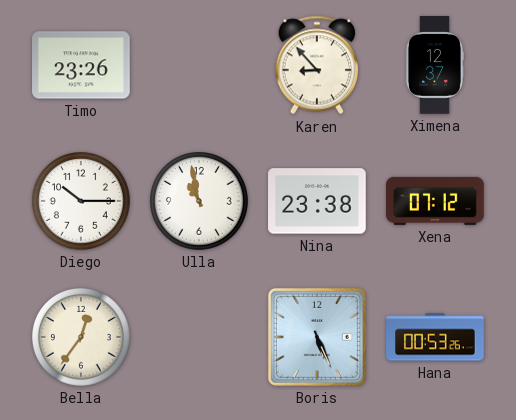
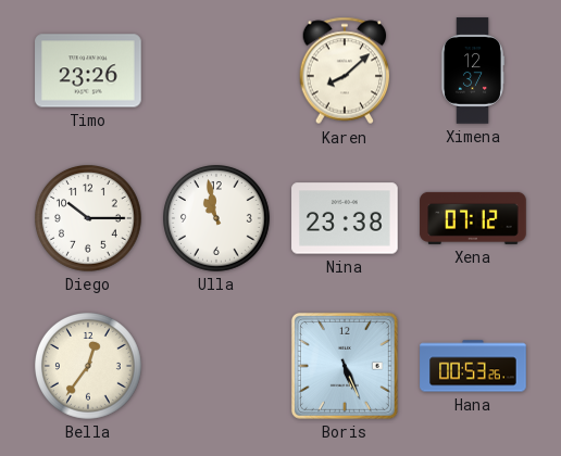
Karen: 8:53 -> 8:08 (345, 71)
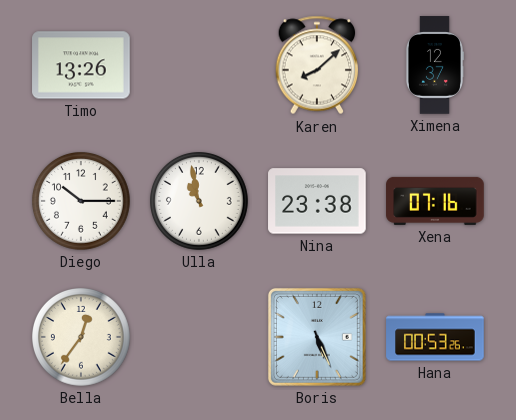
Timo: 23:26 -> 13:26 (81, 65)
Xena: 07:12 -> 07:16 (435, 201)
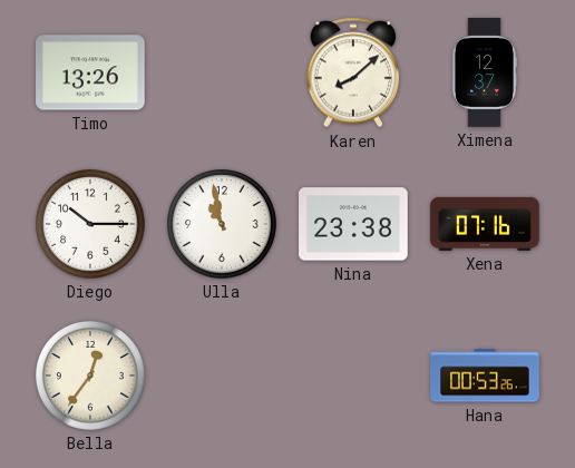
Boris: 5:26 -> none (317, 337)
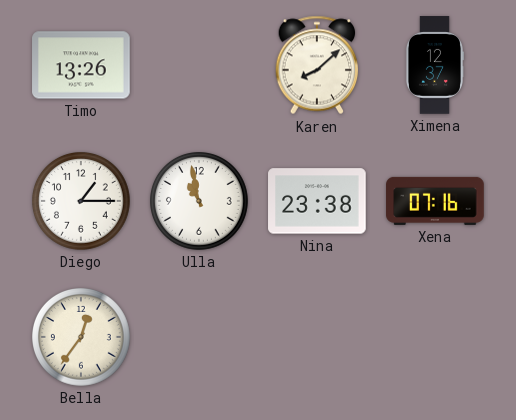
Diego: 10:15 -> 1:15 (82, 202)
Hana: 00:53 -> none (485, 376)
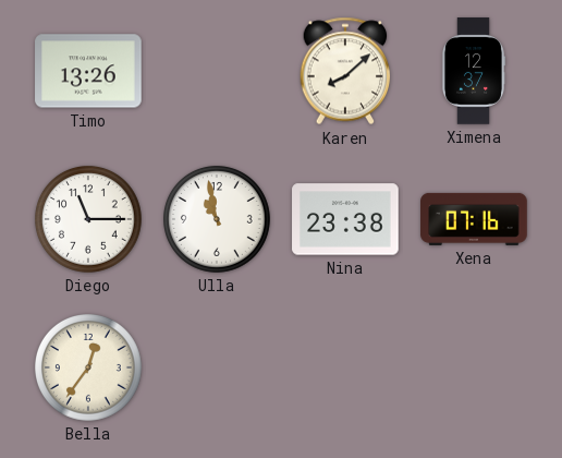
Diego: 1:15 -> 11:15 (89, 220)
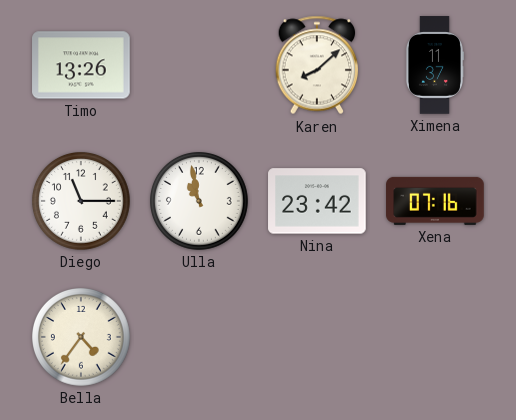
Ximena: 12:37 -> 11:37 (434, 65)
Nina: 23:38 -> 23:42 (317, 201)
Bella: 12:36 -> 4:36 (82, 338)
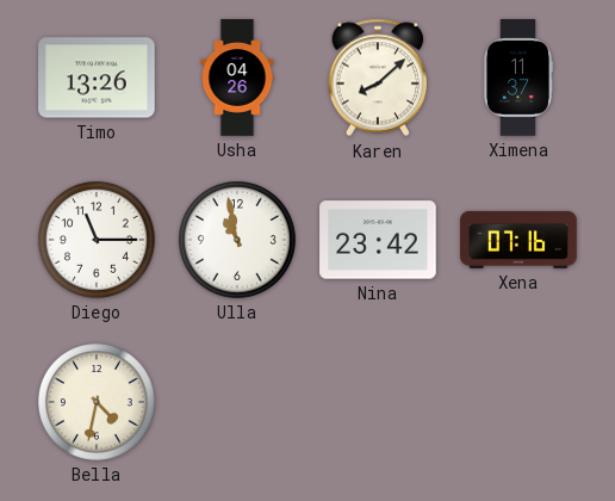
Usha: none -> 04:26 (237, 78)
Bella: 4:36 -> 4:32 (98, 403)
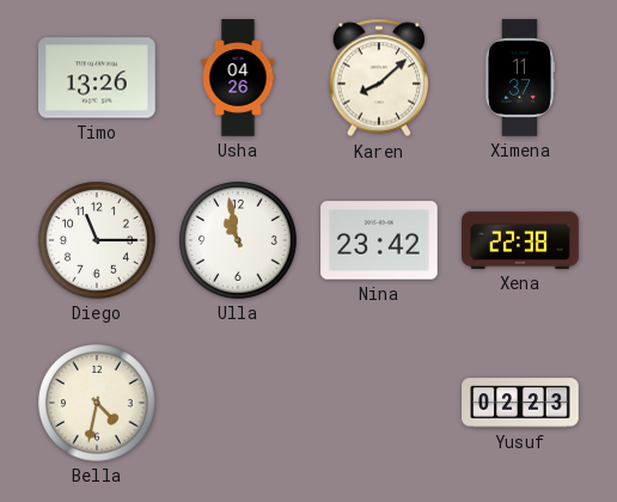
Xena: 07:16 -> 22:38 (520, 240)
Yusuf: none -> 02:23 (520, 403)
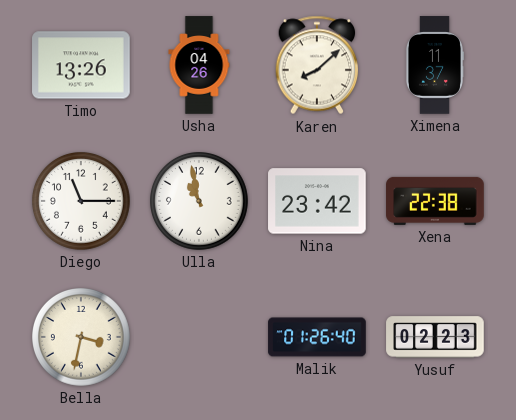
Bella: 4:32 -> 3:32 (82, 338)
Malik: none -> 01:26 (317, 337)
